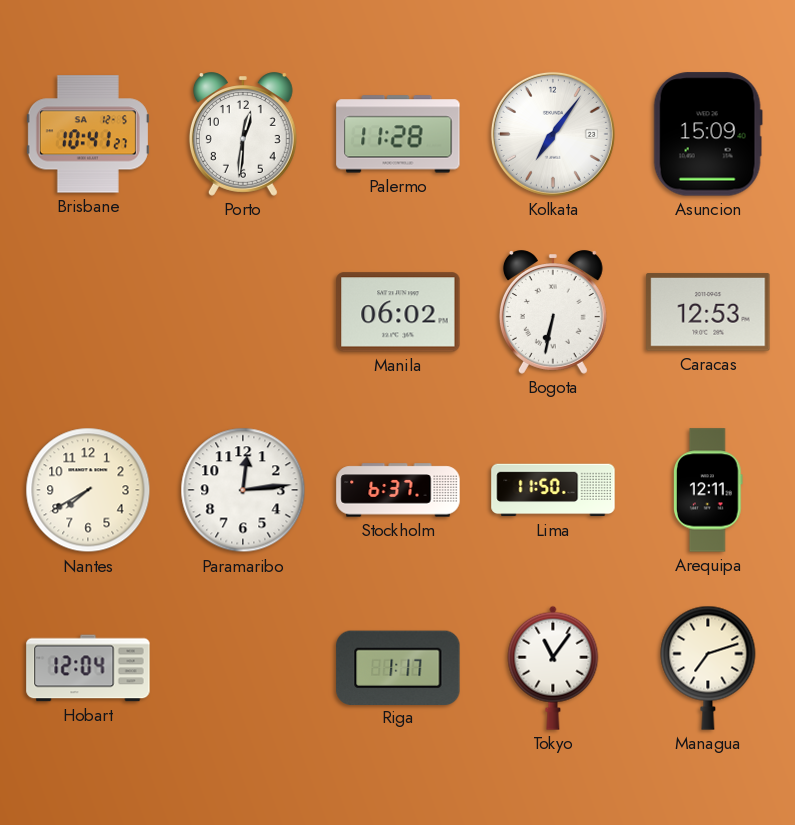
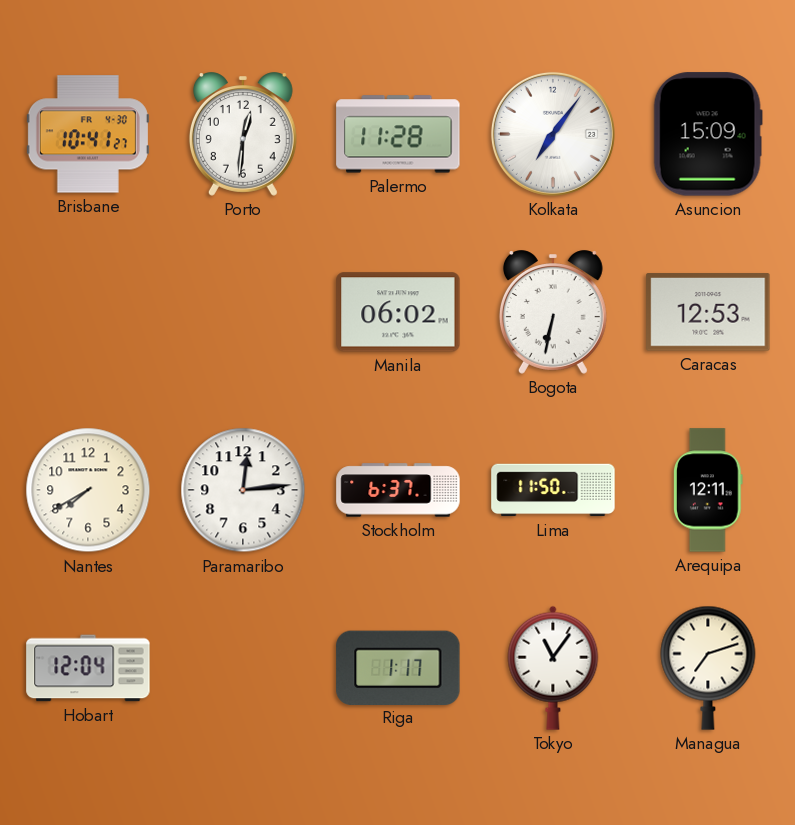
Brisbane date: SA 12-5 -> FR 4-30 (88, 134)
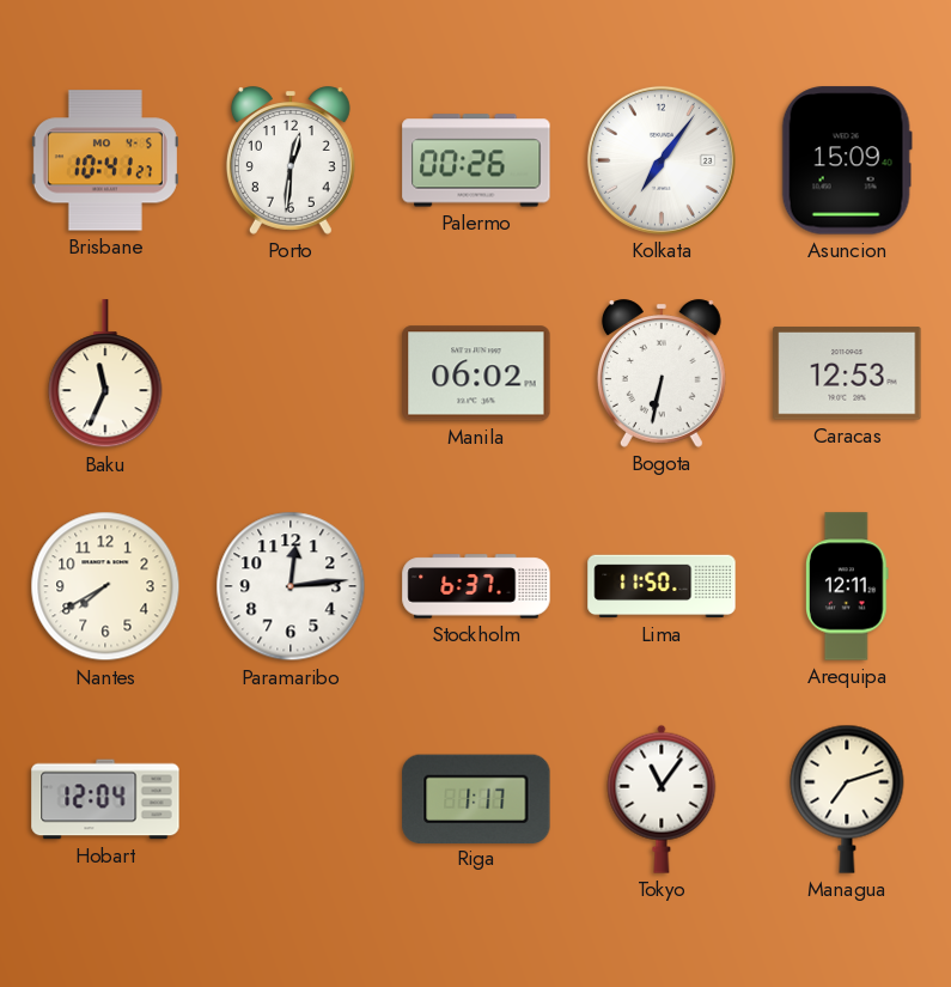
Brisbane date: FR 4-30 -> MO 4-5 (105, 160)
Palermo: 11:28 -> 00:26 (476, 160)
Baku: none -> 11:34 (105, 374)
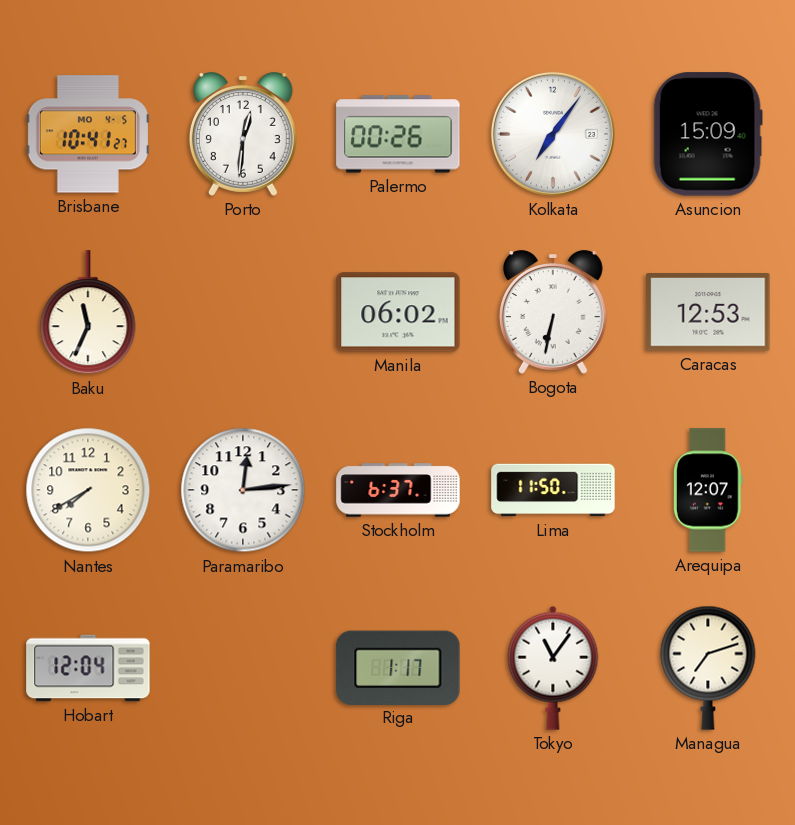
Arequipa: 12:11 -> 12:07 (709, 490)
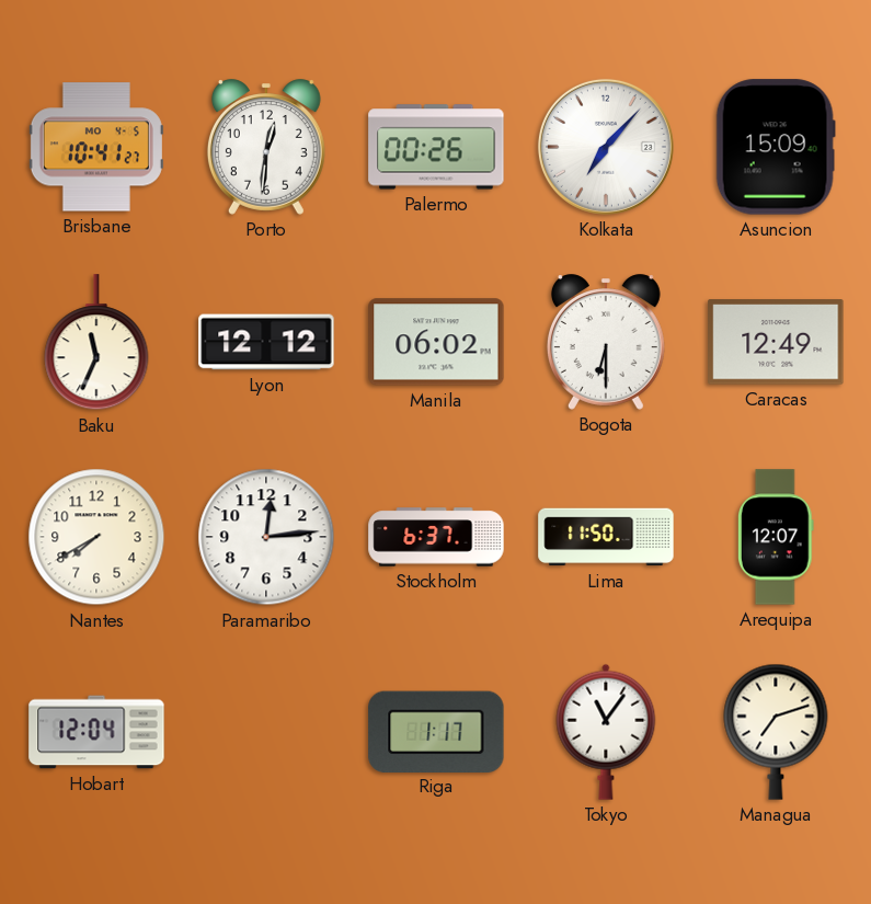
Kolkata: 7:06 -> 7:07 (606, 147)
Lyon: none -> 12:12 (266, 342)
Bogota: 6:32 -> 6:30 (606, 342)
Caracas: 12:53 -> 12:49 (776, 342)
